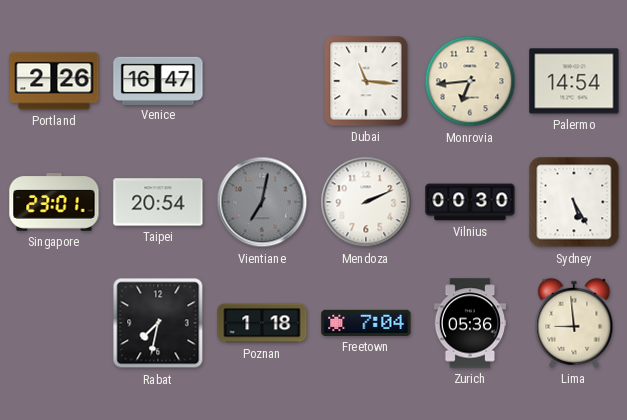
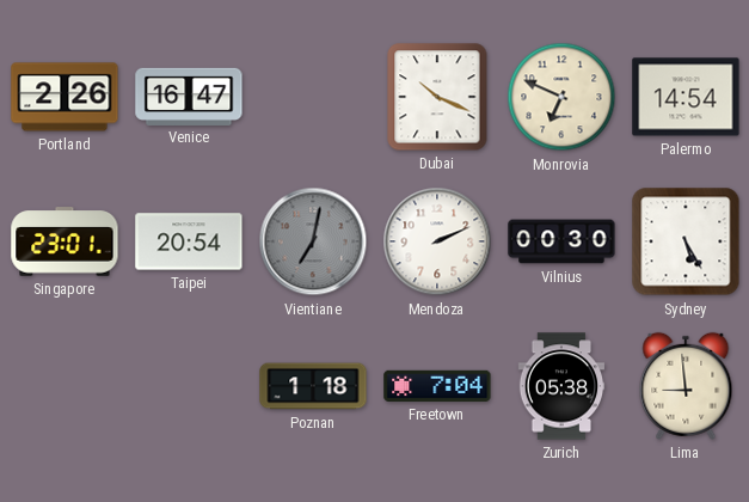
Dubai: 11:16 -> 10:19 (437, 97)
Monrovia: 6:44 -> 6:49 (561, 97)
Rabat: 7:32 -> none (158, 323)
Zurich: 05:36 -> 05:38 (561, 386)
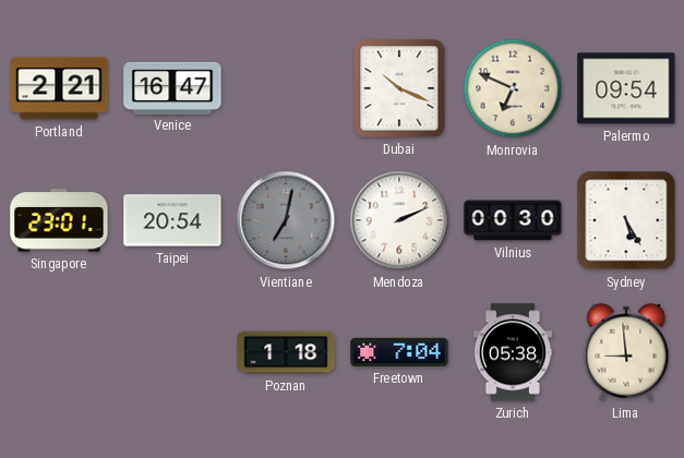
Portland: 2:26 -> 2:21 (59, 88)
Palermo: 14:54 -> 09:54 (626, 88)
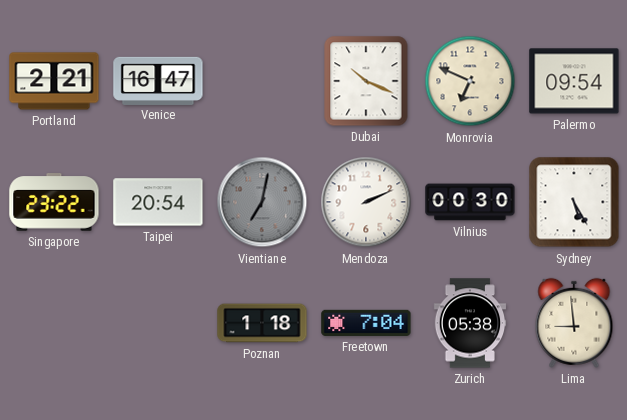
Singapore: 23:01 -> 23:22 (54, 202)
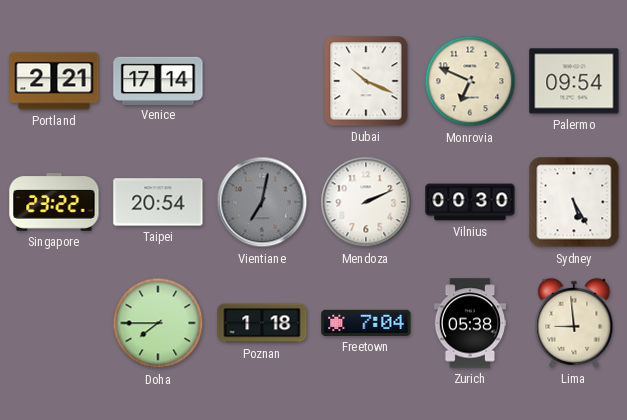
Venice: 16:47 -> 17:14 (158, 80)
Doha: none -> 7:45 (158, 323)
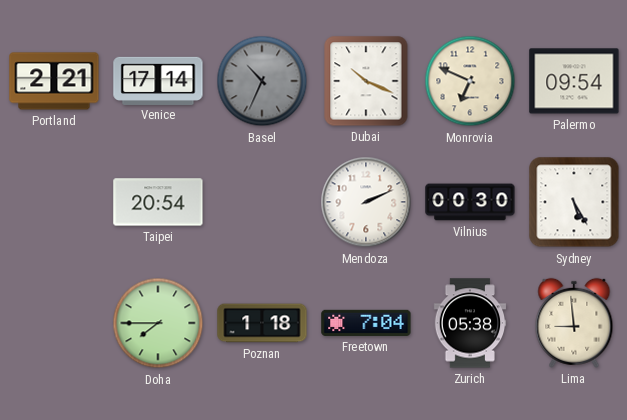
Basel: none -> 10:34 (262, 81)
Singapore: 23:22 -> none (54, 202)
Vientiane: 7:02 -> none (262, 202)
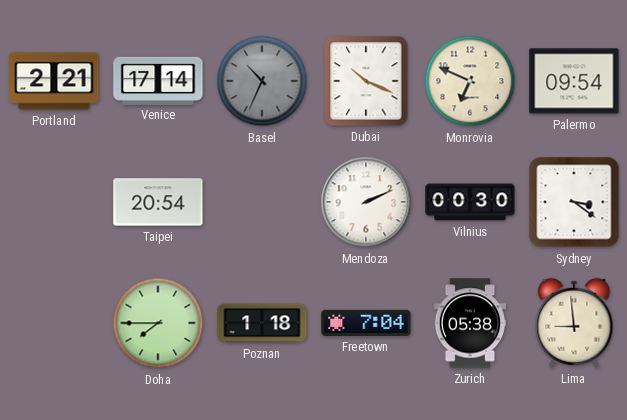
Sydney: 5:25 -> 3:21 (574, 202)
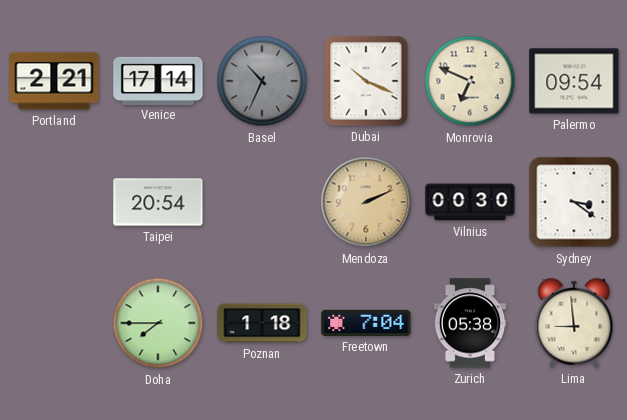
Mendoza dial: white -> champagne (366, 202)
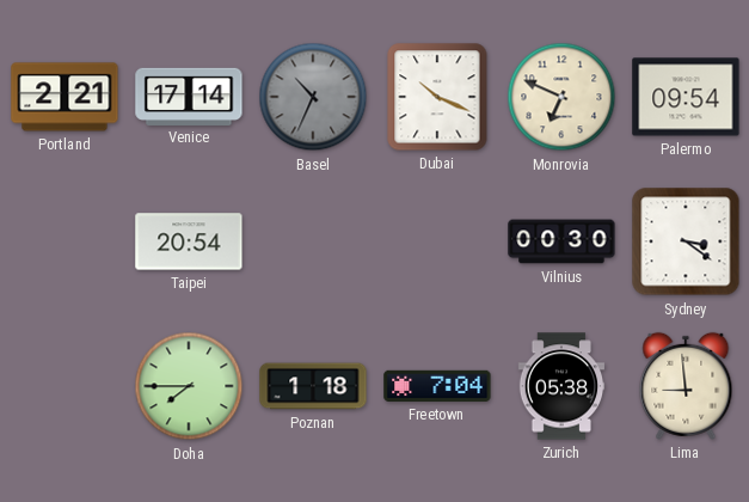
Mendoza: 2:11 -> none (366, 202)
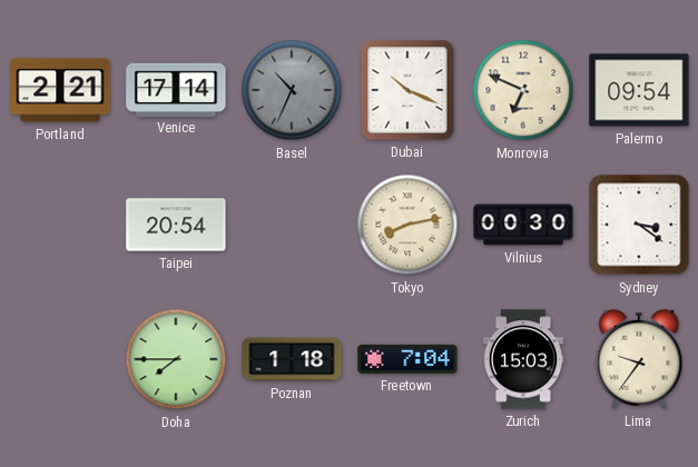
Tokyo: none -> 8:13 (407, 225)
Zurich: 05:38 -> 15:03 (523, 359)
Lima: 8:59 -> 9:36 (639, 359)
